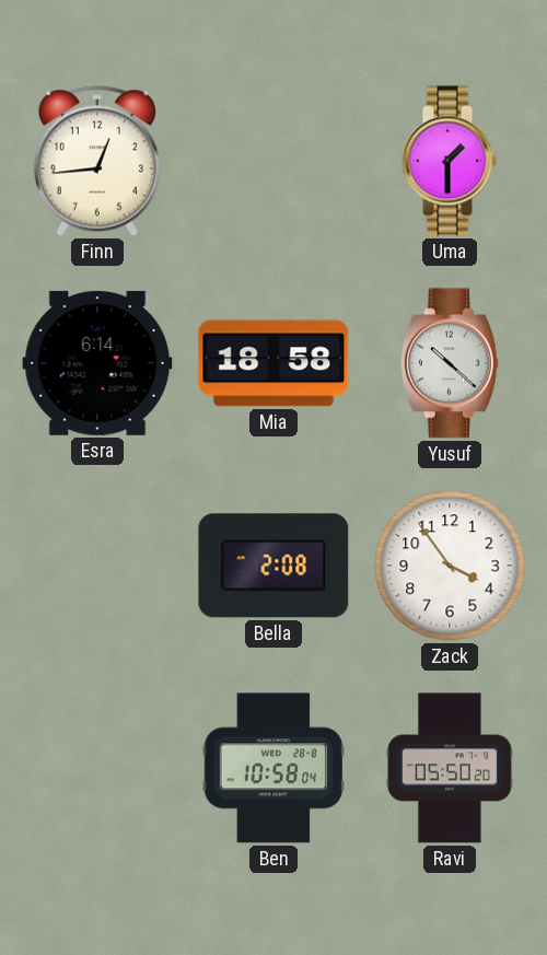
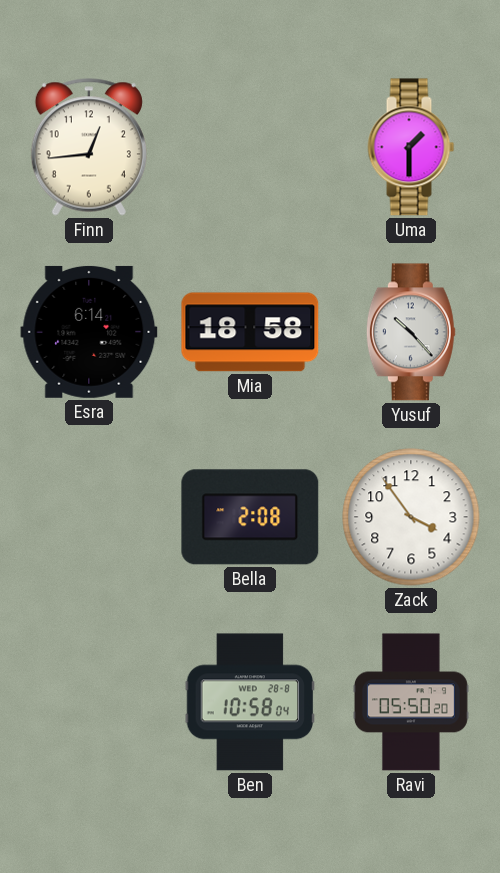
Yusuf: 10:22 -> 10:23 (411, 332)
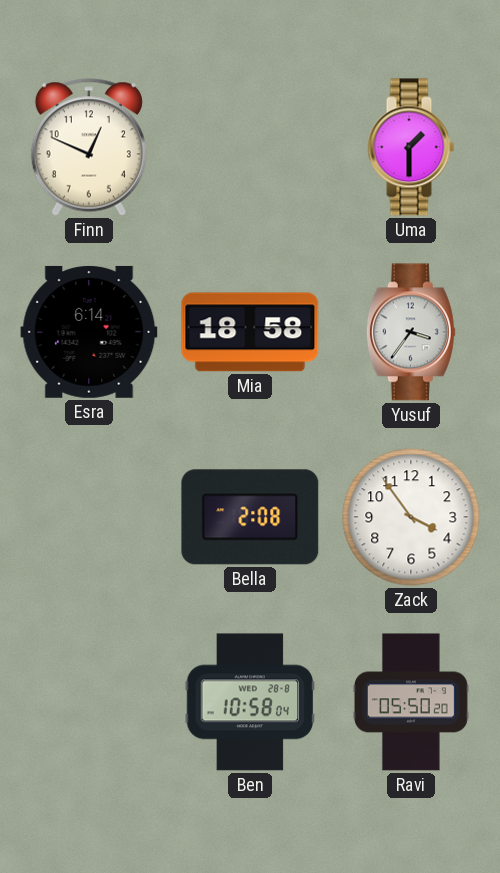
Finn: 12:44 -> 12:49 (89, 147)
Yusuf: 10:23 -> 3:36 (411, 332)
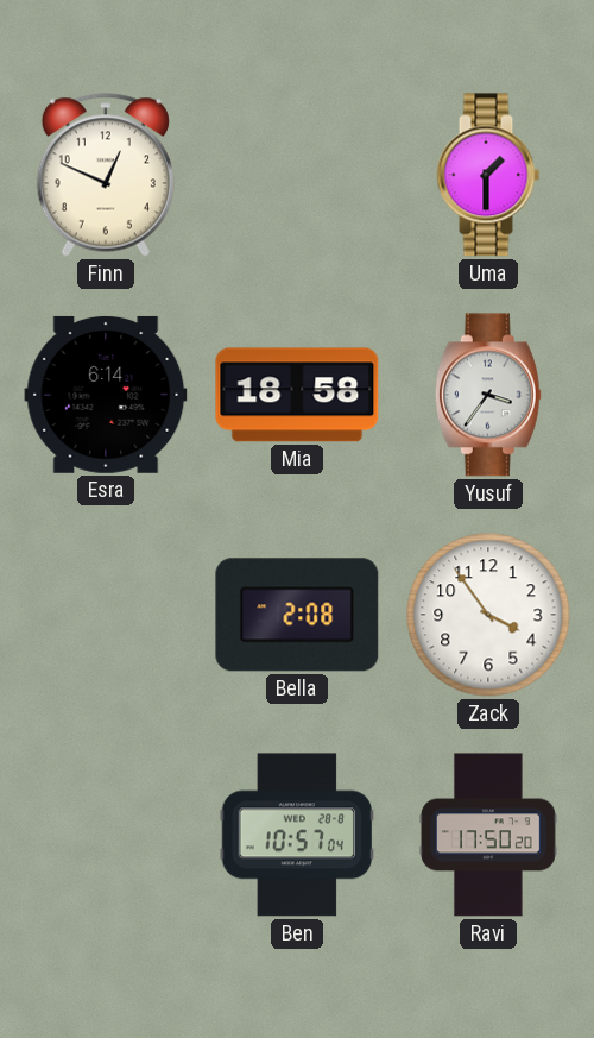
Ben: 10:58 -> 10:57 (297, 835)
Ravi: 05:50 -> 17:50 (488, 835)
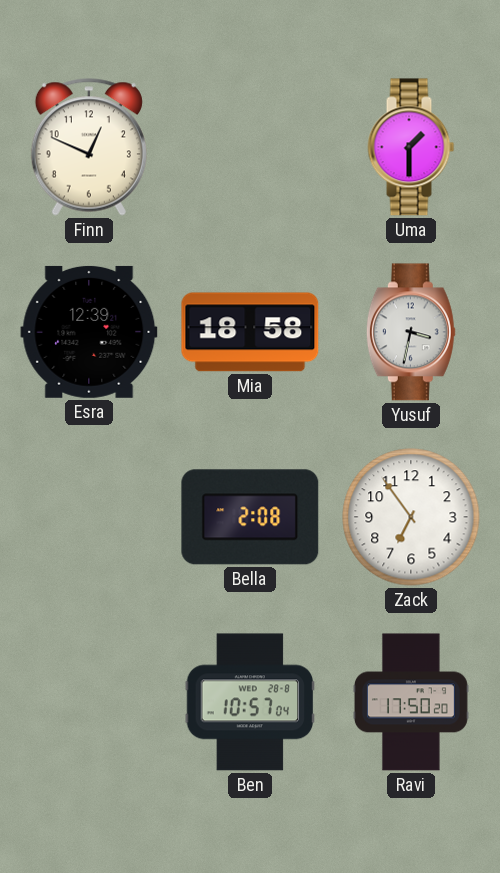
Esra: 6:14 -> 12:39 (89, 332)
Yusuf: 3:36 -> 3:32 (411, 332)
Zack: 3:54 -> 6:54 (411, 517)
